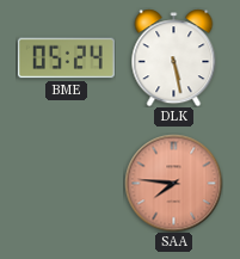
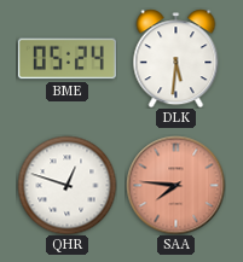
DLK: 5:28 -> 5:31 (177, 58)
QHR: none -> 12:48 (66, 185)
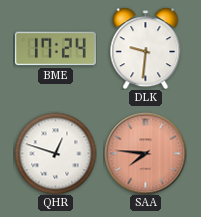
BME: 05:24 -> 17:24 (55, 49)
DLK: 5:31 -> 9:31 (146, 48)
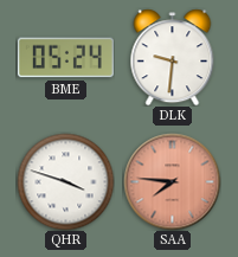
BME: 17:24 -> 05:24 (65, 58)
QHR: 12:48 -> 3:48 (65, 181)
